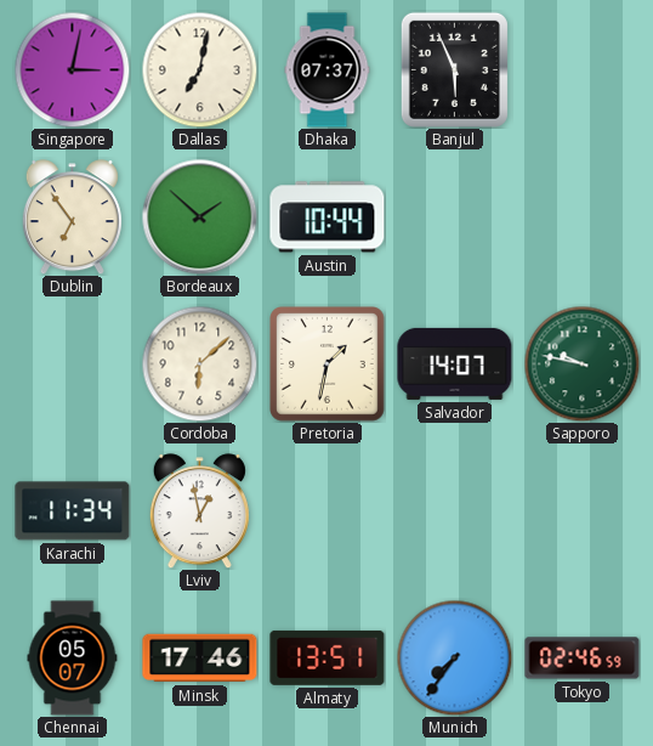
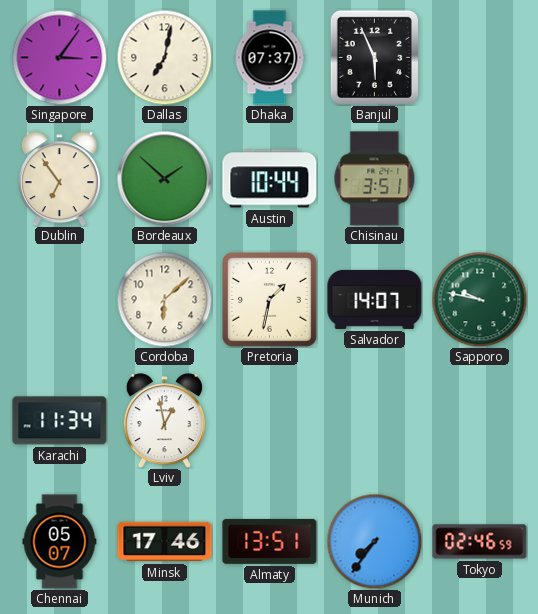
Singapore: 3:02 -> 3:06 (59, 57)
Chisinau: none -> 3:51 (375, 179)
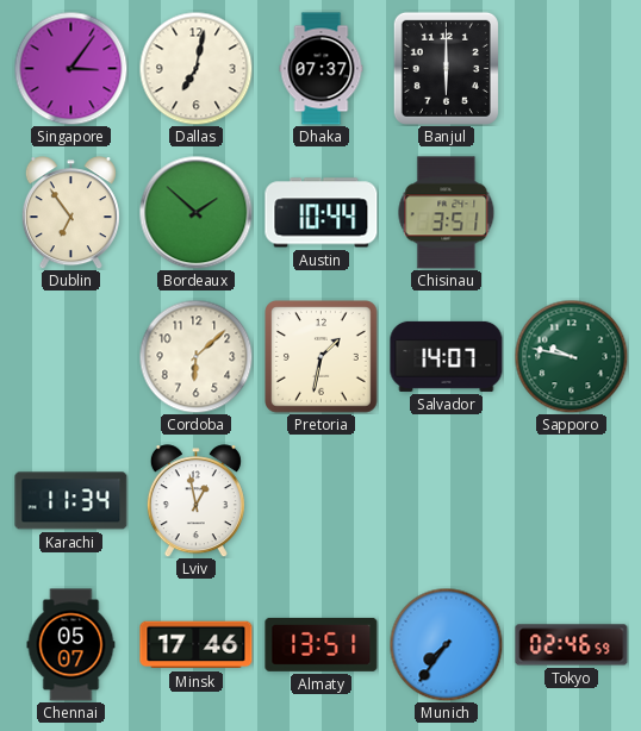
Banjul: 5:56 -> 6:00 (446, 68)
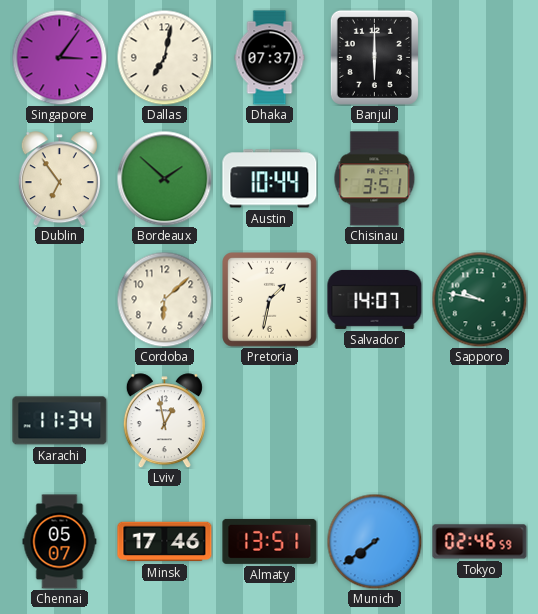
Munich: 7:36 -> 7:39 (374, 541)
